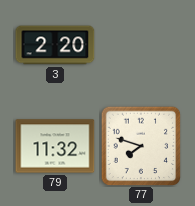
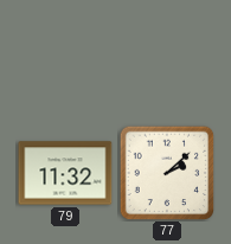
3: 2:20 -> none (55, 45)
77: 7:48 -> 2:08 (167, 173)
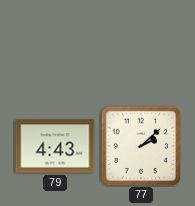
79: 11:32 -> 4:43 (55, 146)
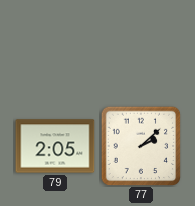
79: 4:43 -> 2:05 (55, 146)
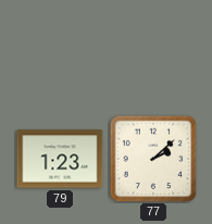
79: 2:05 -> 1:23 (60, 159)
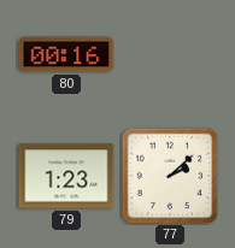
80: none -> 00:16 (66, 54)
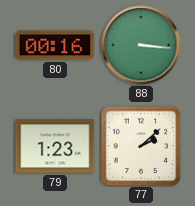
88: none -> 3:16 (141, 45)
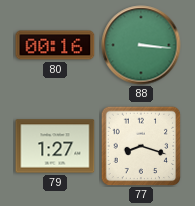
79: 1:23 -> 1:27 (55, 146)
77: 2:08 -> 8:18 (141, 146)
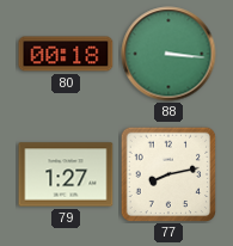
80: 00:16 -> 00:18 (66, 54)
77: 8:18 -> 8:13 (168, 174)
